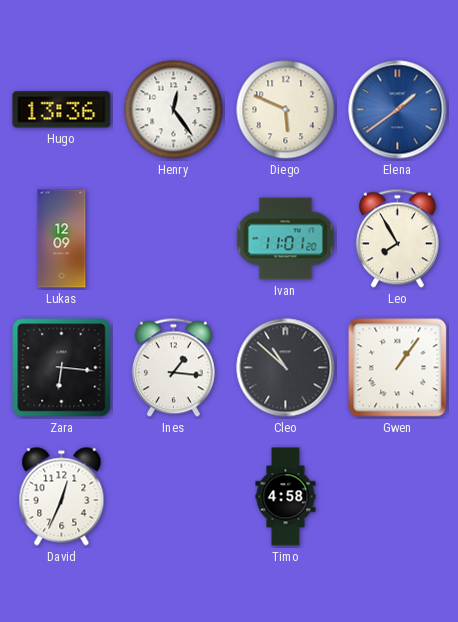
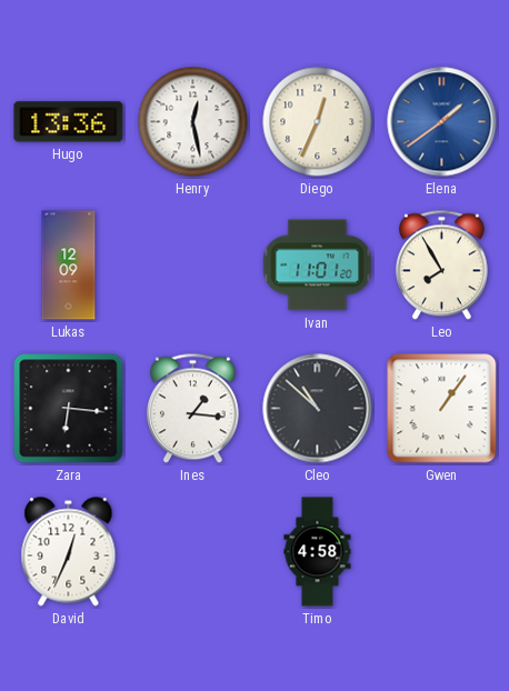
Henry: 12:24 -> 12:28 (193, 122)
Diego: 5:49 -> 12:34 (318, 122)
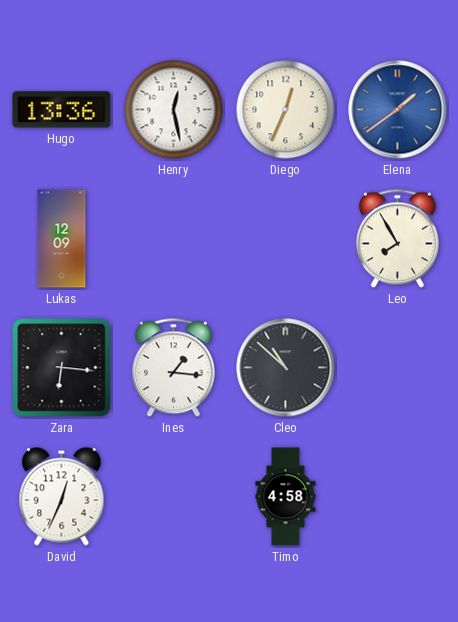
Ivan: 11:01 -> none (318, 266)
Gwen: 1:06 -> none (442, 409)
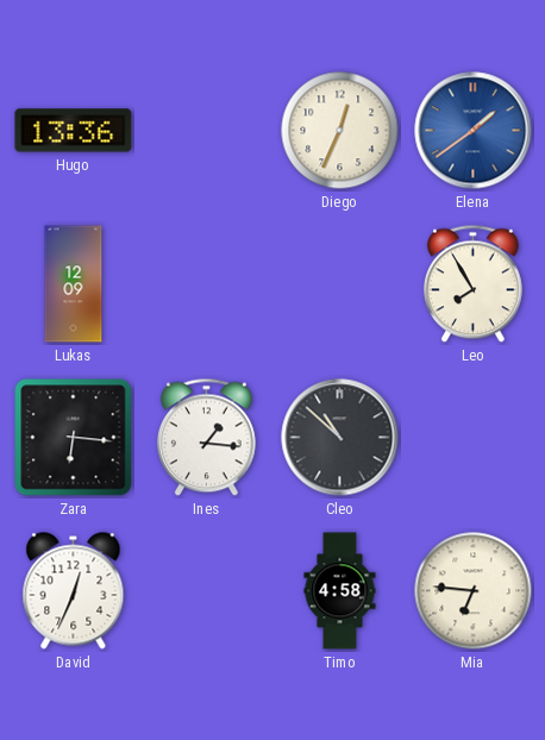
Henry: 12:28 -> none (174, 110)
Mia: none -> 6:46 (474, 591)
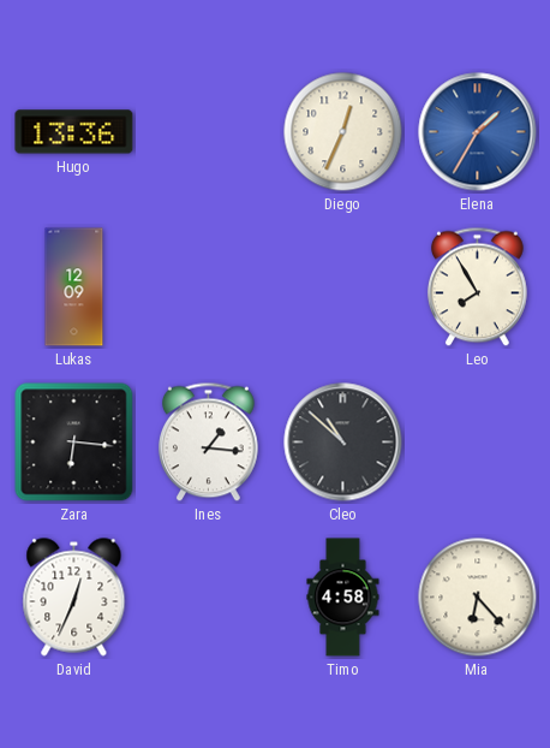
Elena: 1:39 -> 1:35 (478, 132)
Mia: 6:46 -> 6:23 (478, 598)
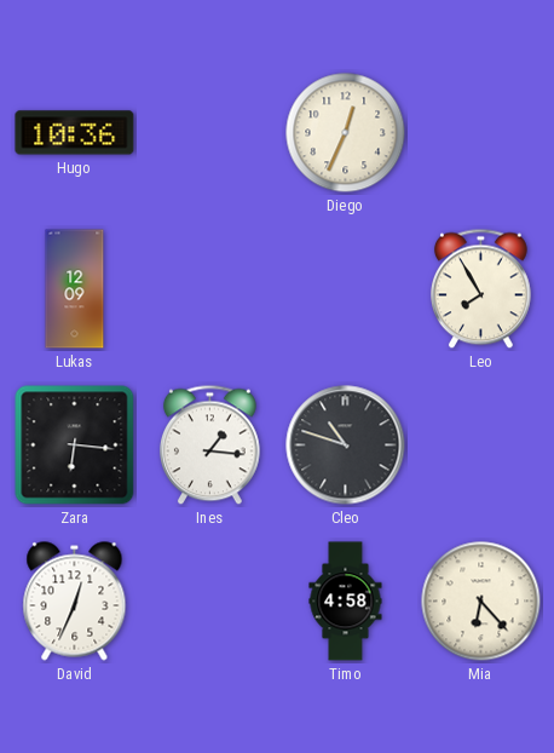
Hugo: 13:36 -> 10:36 (75, 133)
Elena: 1:35 -> none (478, 132)
Cleo: 10:52 -> 10:48 (346, 446)
